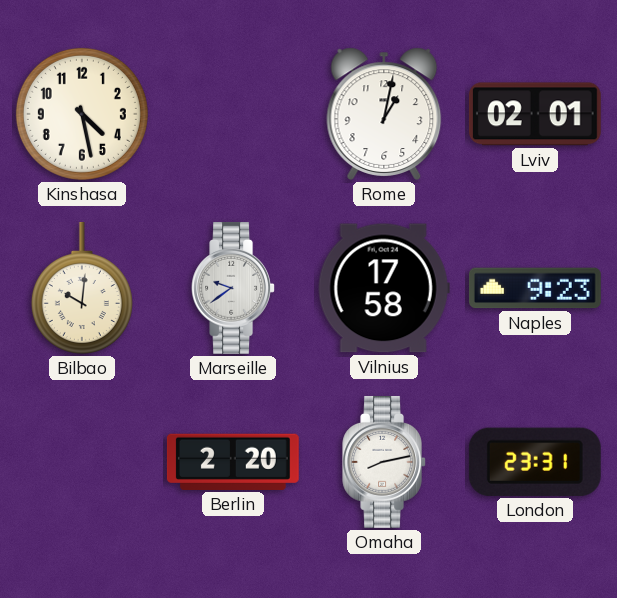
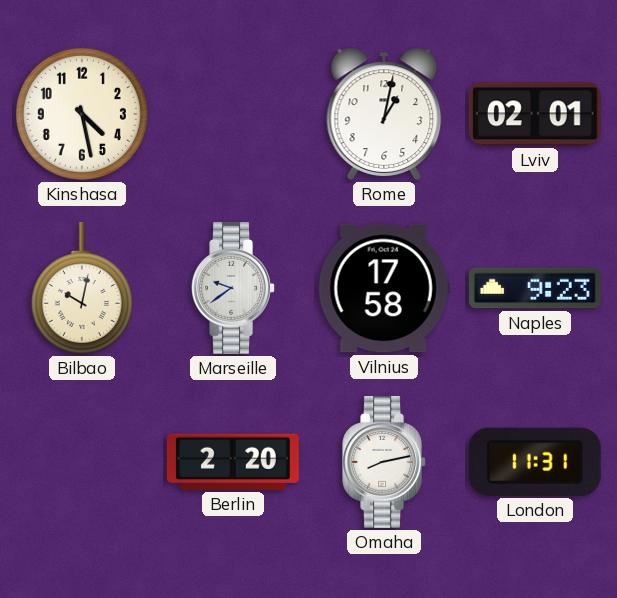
Bilbao: 10:01 -> 10:02 (82, 288)
London: 23:31 -> 11:31 (535, 462)
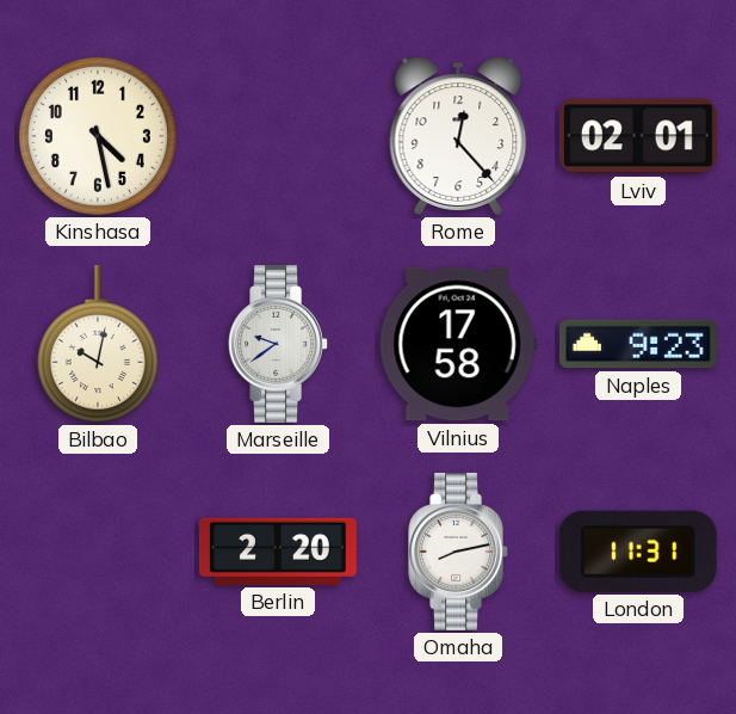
Rome: 1:02 -> 12:23 (458, 136)
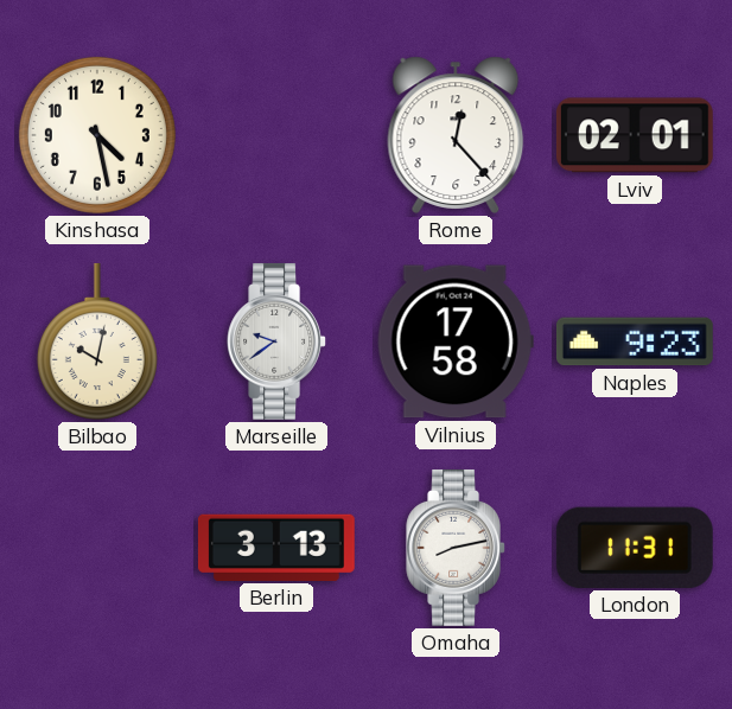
Berlin: 2:20 -> 3:13 (276, 548)
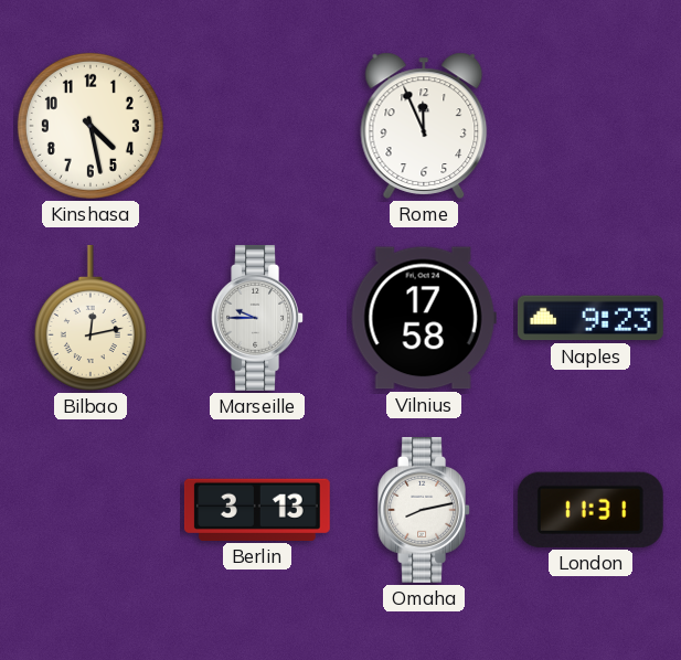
Rome: 12:23 -> 11:56 (424, 126)
Lviv: 02:01 -> none (635, 135)
Bilbao: 10:02 -> 12:13 (91, 318)
Marseille: 9:39 -> 9:45 (257, 318)
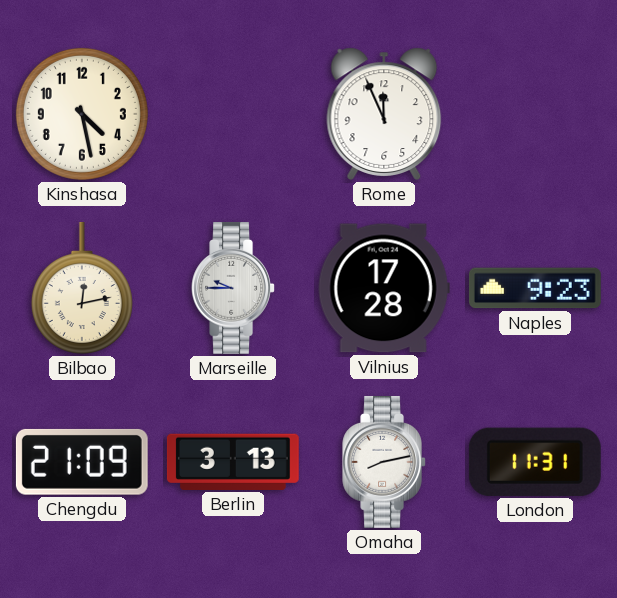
Vilnius: 17:58 -> 17:28 (384, 288)
Chengdu: none -> 21:09 (82, 462)
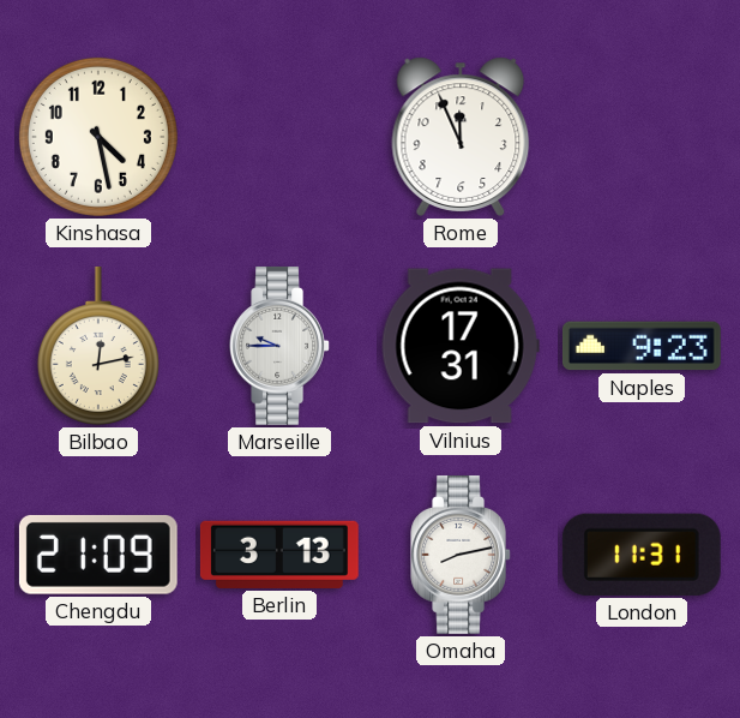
Vilnius: 17:28 -> 17:31 (461, 346)
